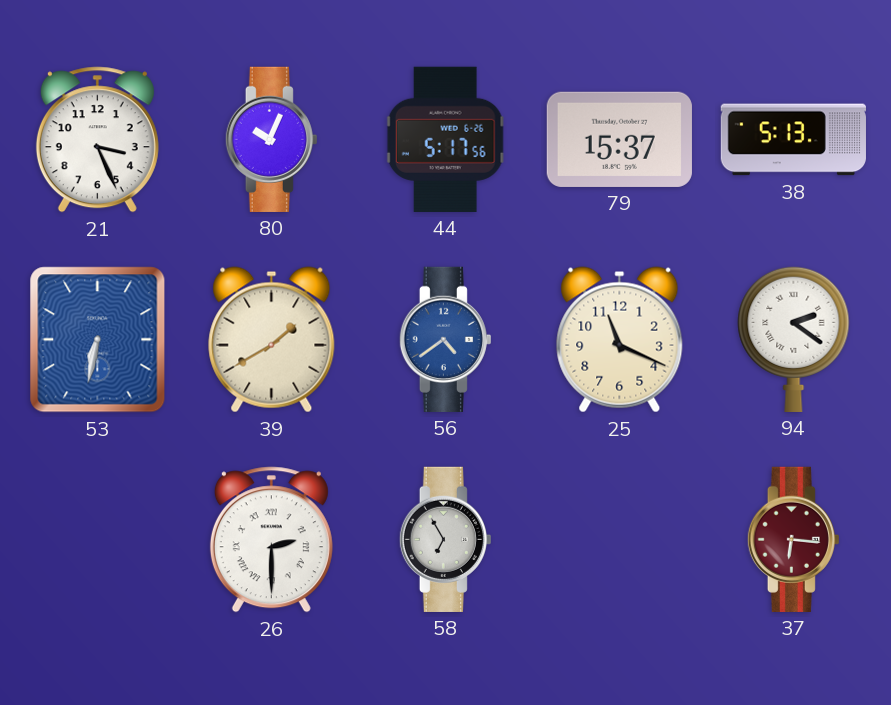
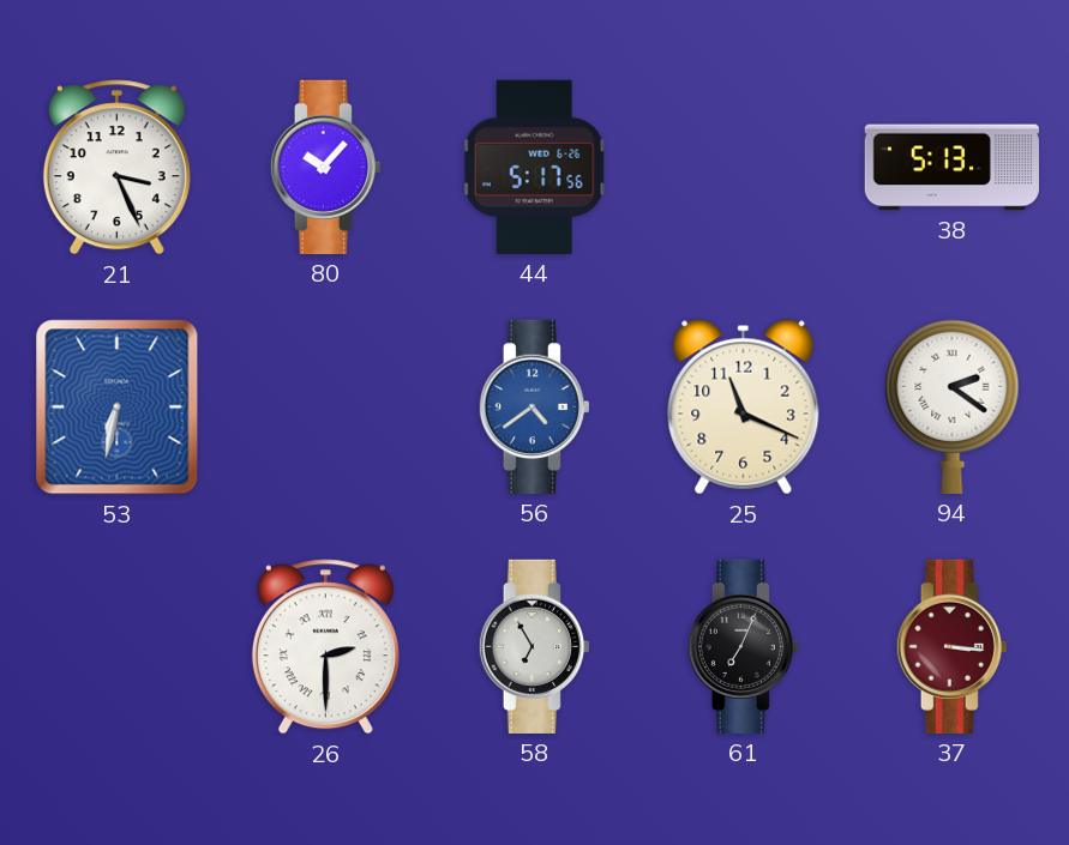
80: 10:04 -> 10:07 (325, 167)
79: 15:37 -> none (619, 139)
39: 1:40 -> none (272, 340)
61: none -> 7:04 (743, 646)
37: 6:16 -> 3:16 (951, 646)
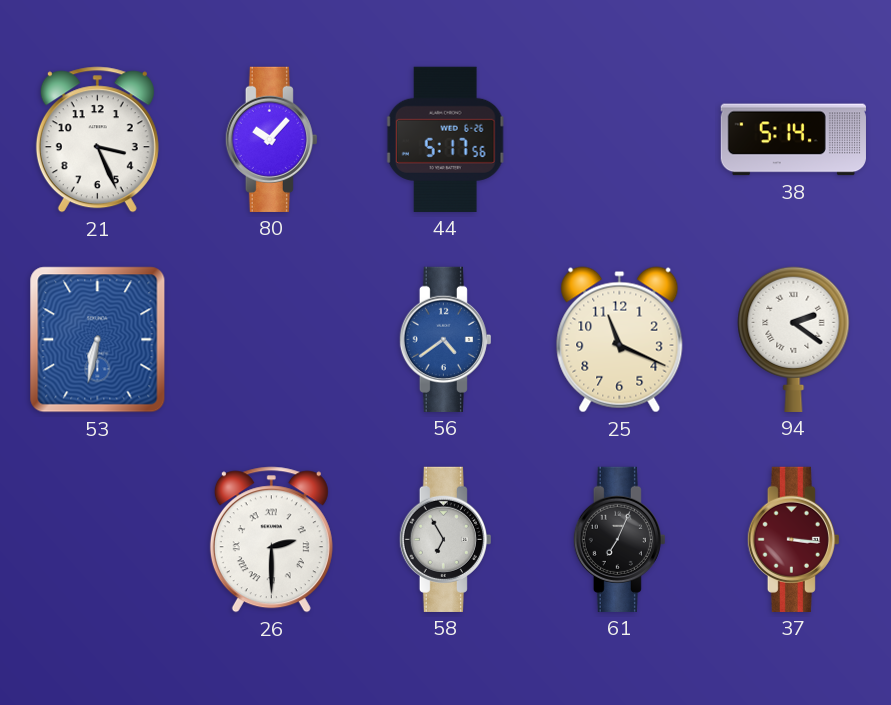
38: 5:13 -> 5:14 (793, 140)
